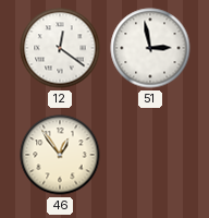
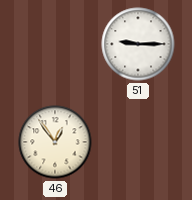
12: 12:21 -> none (60, 48)
51: 2:58 -> 9:15 (138, 44)
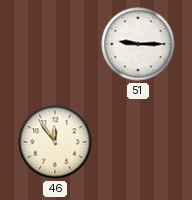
46: 12:54 -> 11:54 (55, 142)
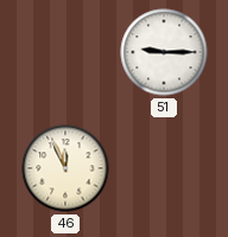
46: 11:54 -> 11:56 (65, 168)
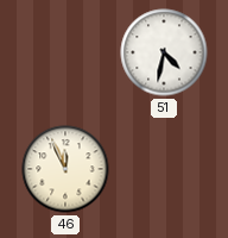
51: 9:15 -> 4:32 (164, 52)
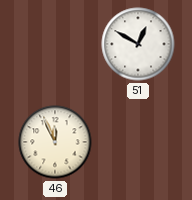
51: 4:32 -> 12:50 (138, 44)
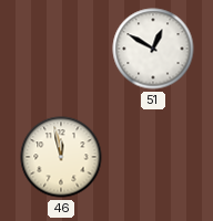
46: 11:56 -> 11:58 (61, 157)
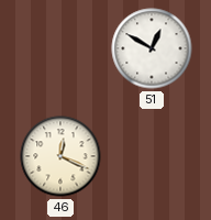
46: 11:58 -> 12:19 (60, 156)
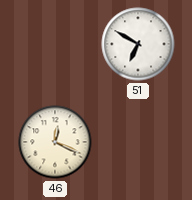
51: 12:50 -> 6:50 (138, 44)
